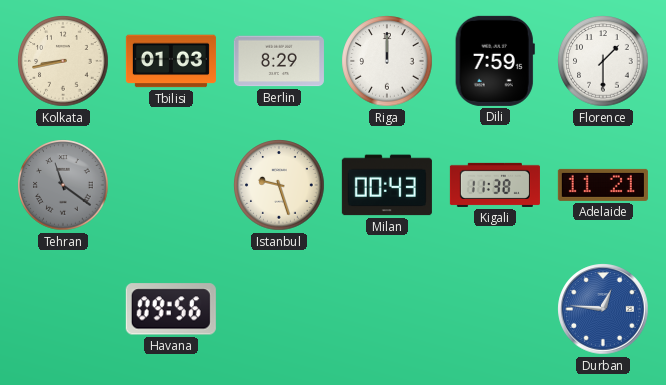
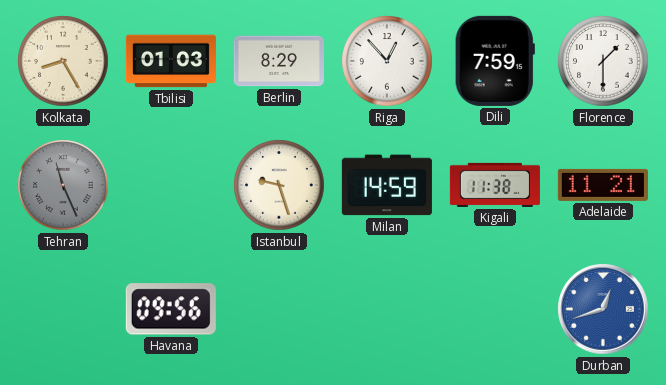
Kolkata: 8:43 -> 8:25 (63, 61)
Riga: 12:00 -> 12:53 (387, 61)
Tehran: 11:21 -> 11:26 (63, 185)
Milan: 00:43 -> 14:59 (387, 185)
Durban: 12:46 -> 12:42 (603, 309)
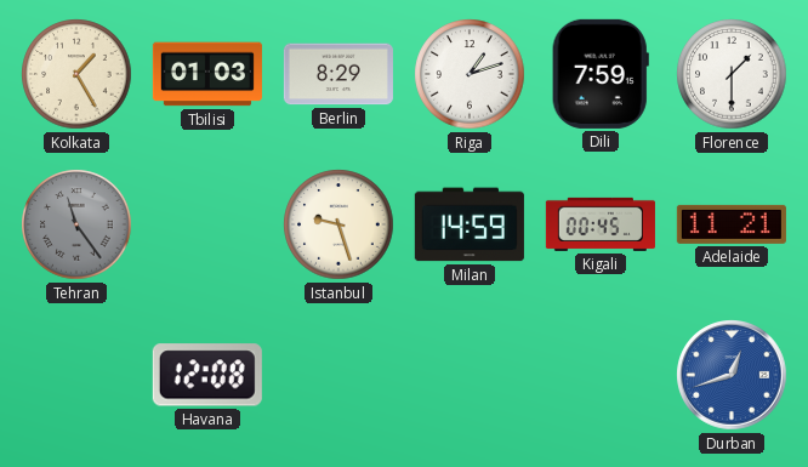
Kolkata: 8:25 -> 1:25 (76, 74)
Riga: 12:53 -> 1:12 (470, 74)
Tehran: 11:26 -> 11:24 (76, 224)
Kigali: 11:38 -> 00:45 (601, 224)
Havana: 09:56 -> 12:08 (207, 375)
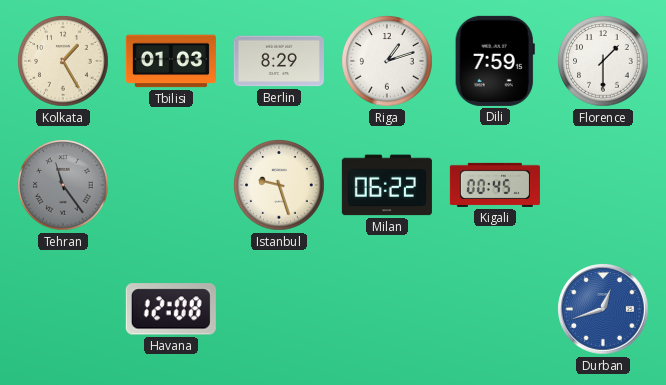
Milan: 14:59 -> 06:22 (387, 185)
Adelaide: 11:21 -> none (732, 224)
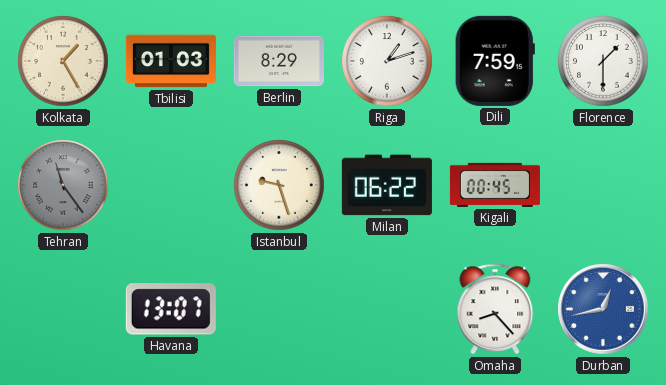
Havana: 12:08 -> 13:07 (171, 309)
Omaha: none -> 8:23 (495, 309)
Durban: 12:42 -> 12:43 (603, 309)
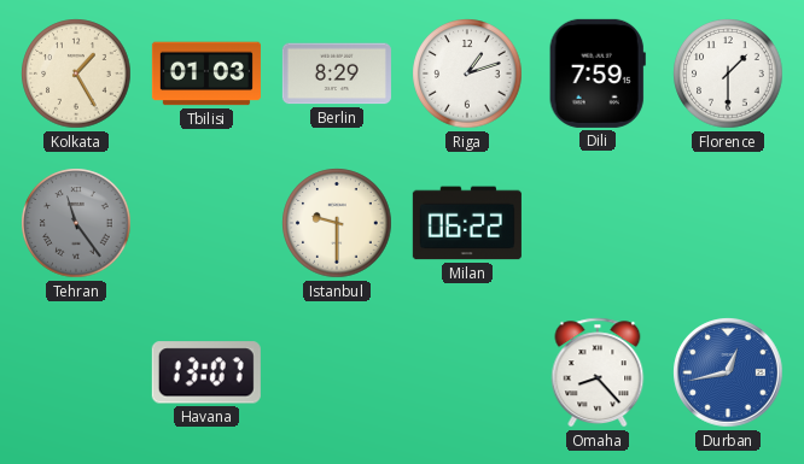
Istanbul: 9:27 -> 9:30 (337, 223)
Kigali: 00:45 -> none (495, 185)
